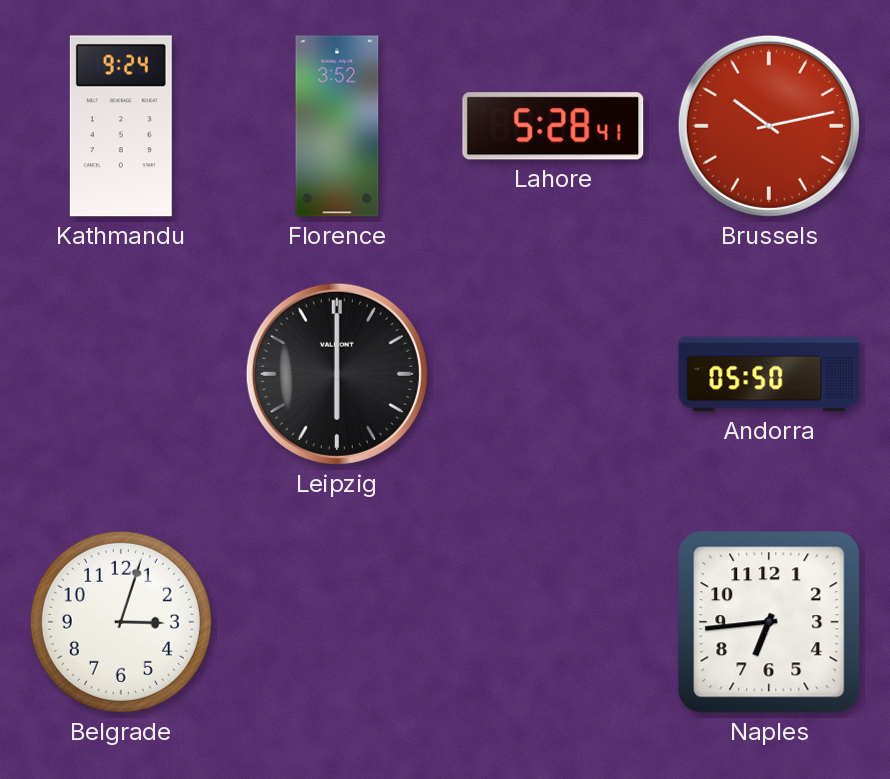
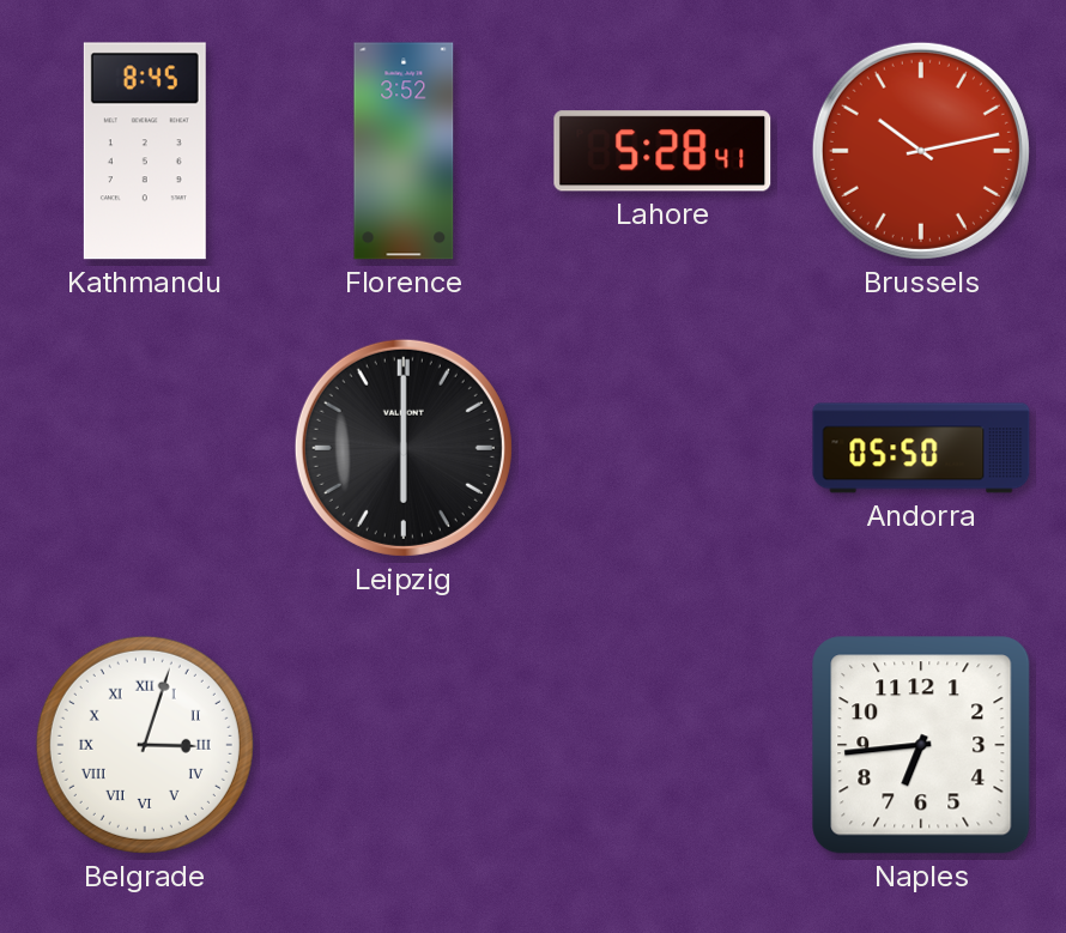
Kathmandu: 9:24 -> 8:45 (145, 151)
Belgrade numerals: Arabic -> Roman (145, 745)
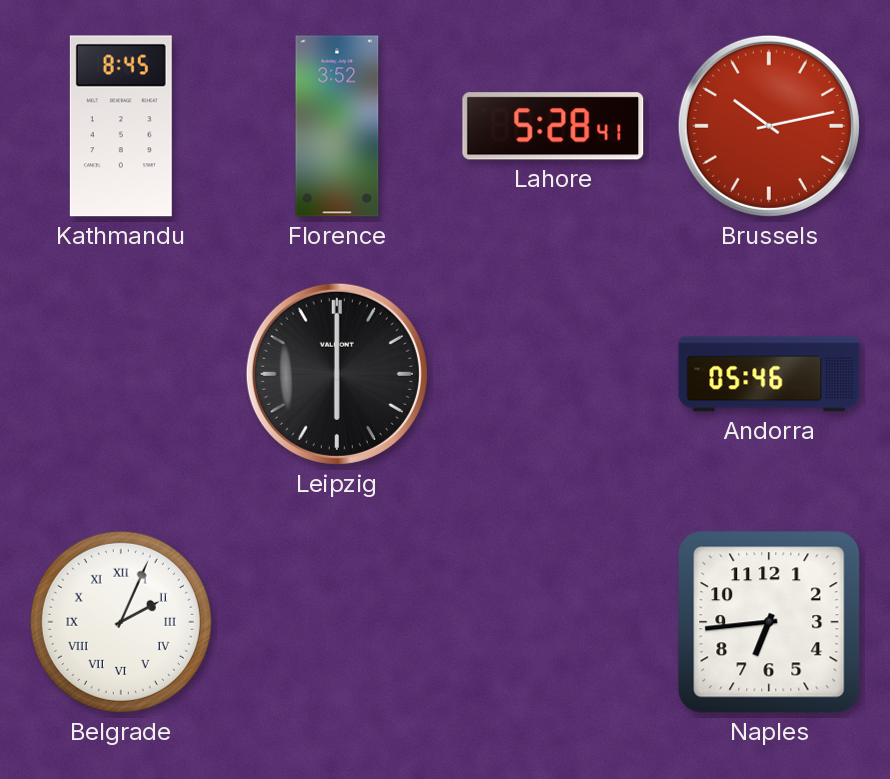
Andorra: 05:50 -> 05:46 (769, 374)
Belgrade: 3:03 -> 2:04 (121, 622)
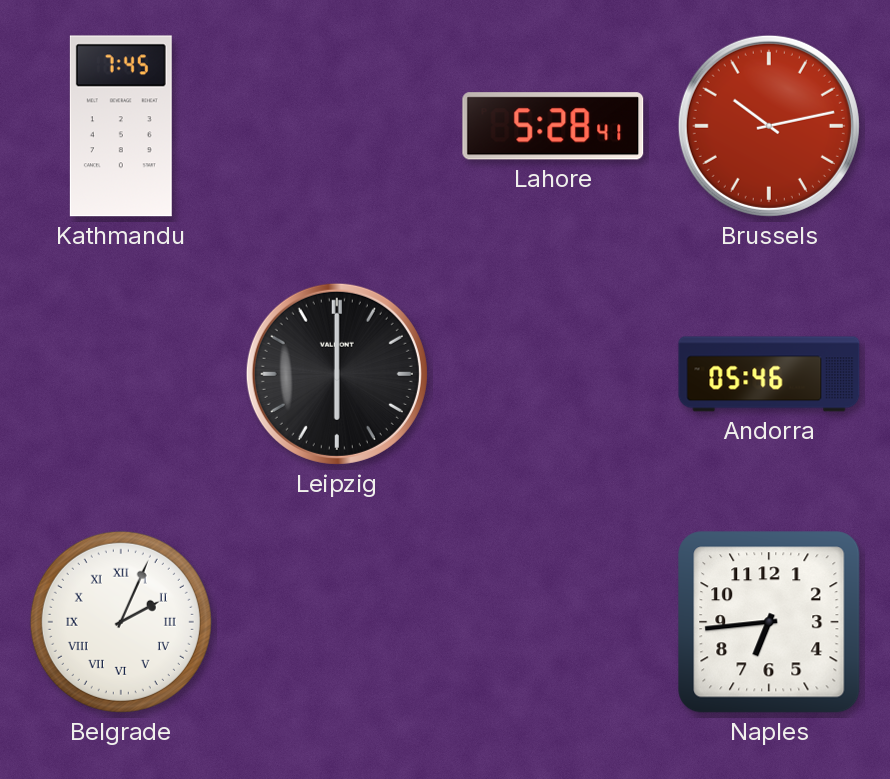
Kathmandu: 8:45 -> 7:45 (121, 126)
Florence: 3:52 -> none (337, 126)
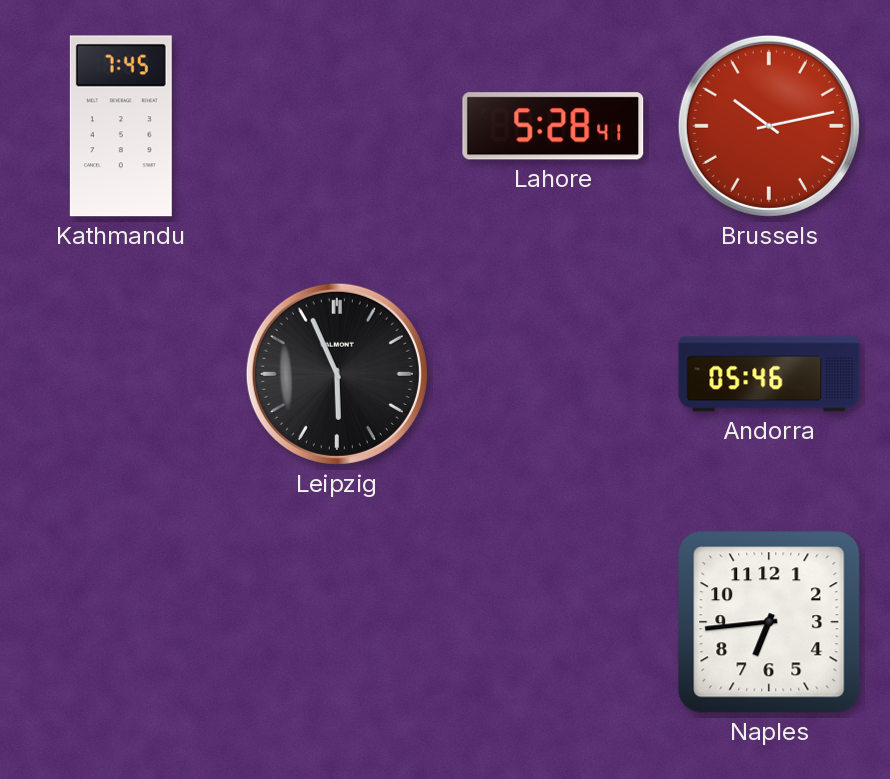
Leipzig: 6:00 -> 5:56 (337, 374)
Belgrade: 2:04 -> none (121, 622)
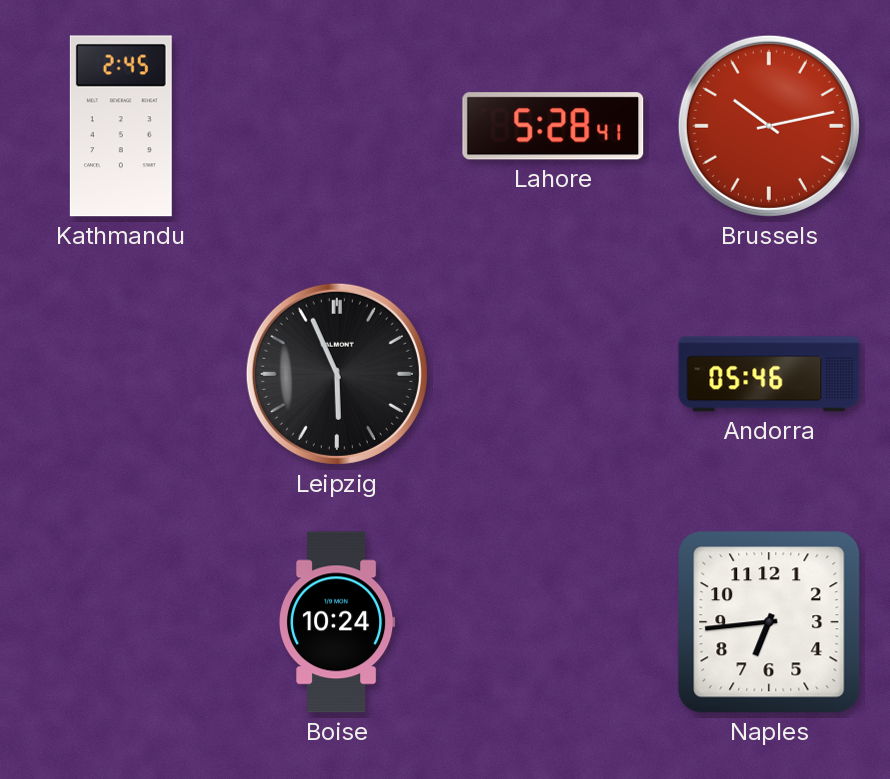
Kathmandu: 7:45 -> 2:45 (121, 126)
Boise: none -> 10:24 (338, 622)
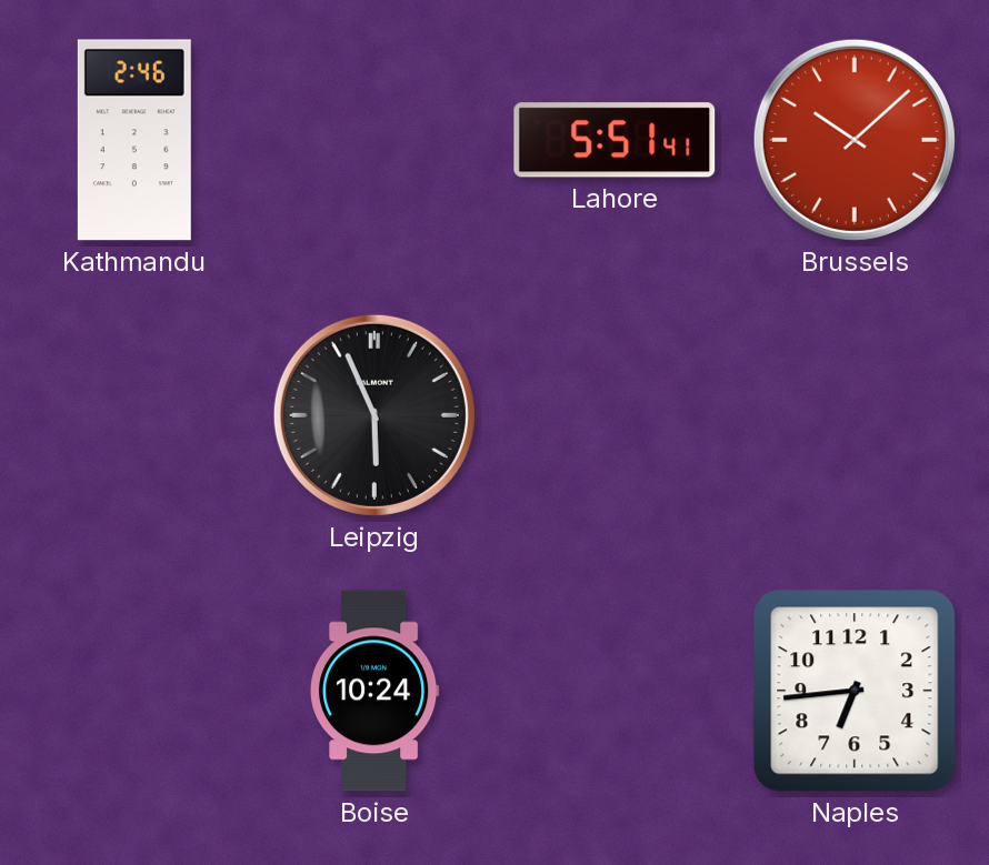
Kathmandu: 2:45 -> 2:46 (134, 140)
Lahore: 5:28 -> 5:51 (615, 140)
Brussels: 10:13 -> 10:08 (855, 140)
Andorra: 05:46 -> none (769, 374)
